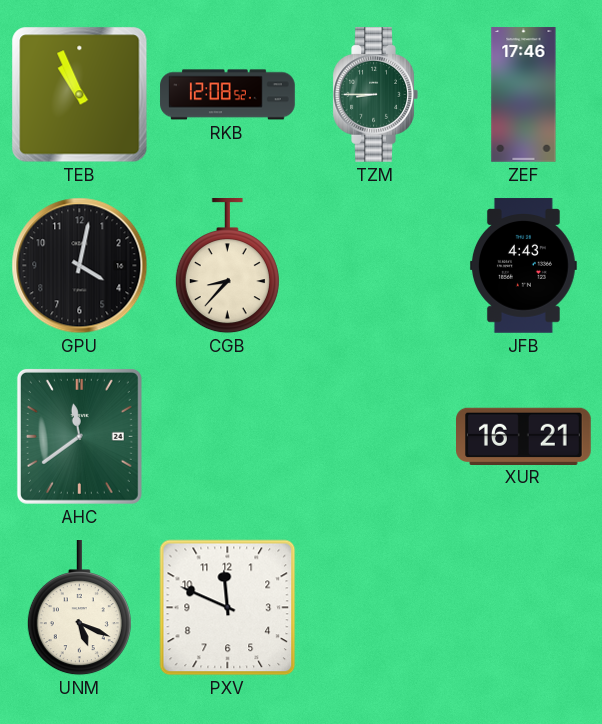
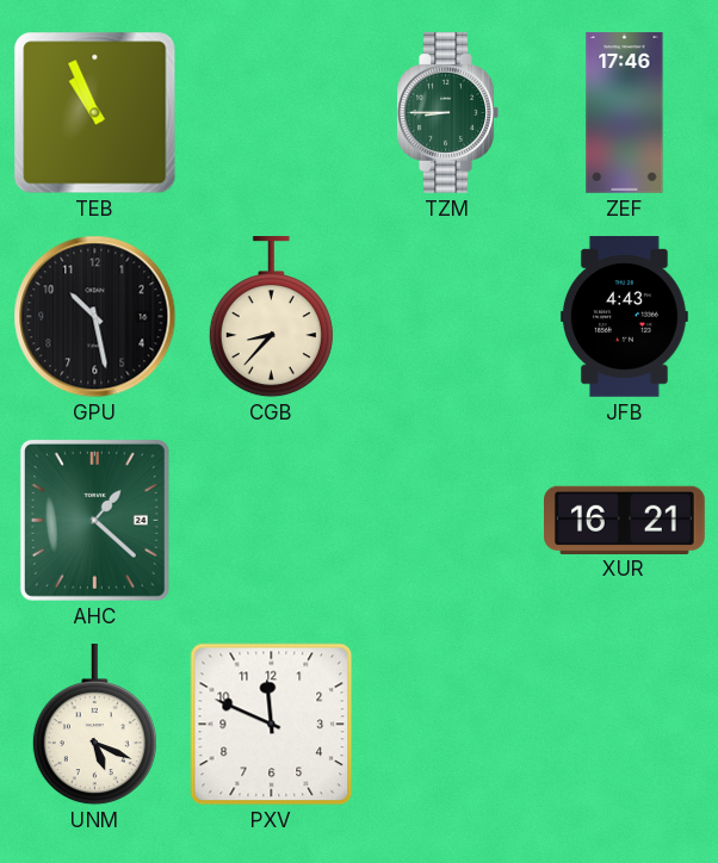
RKB: 12:08 -> none (228, 95)
GPU: 4:02 -> 10:28 (95, 317)
AHC: 11:39 -> 1:22 (94, 520)
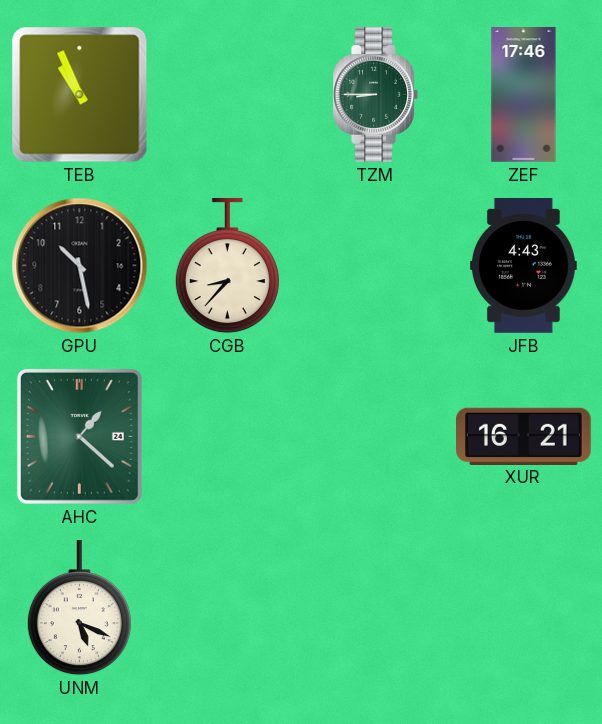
PXV: 11:49 -> none (272, 725)
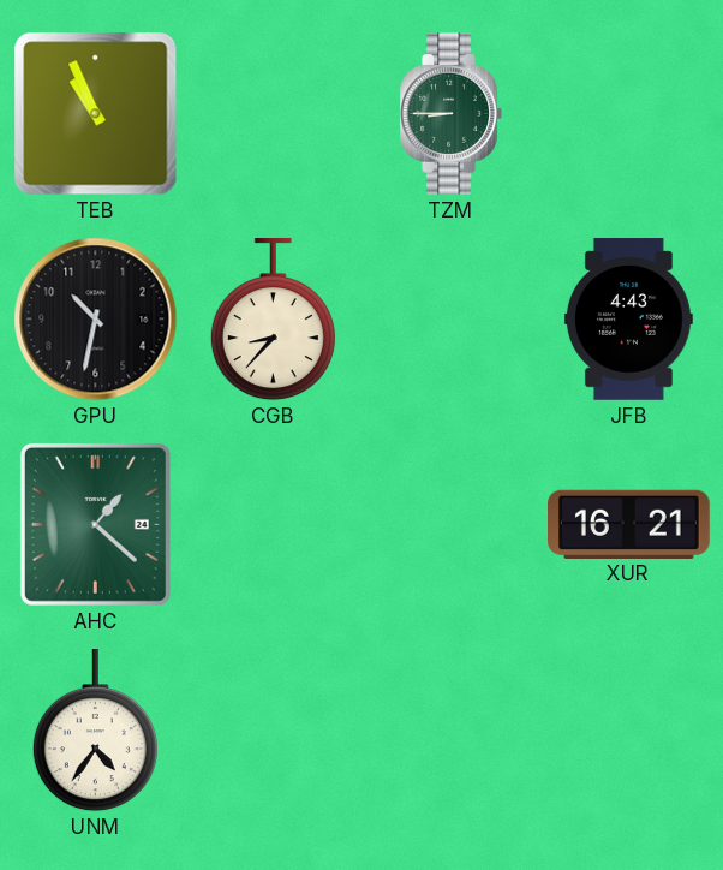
ZEF: 17:46 -> none (524, 95)
GPU: 10:28 -> 10:32 (96, 320)
UNM: 5:19 -> 4:36 (95, 732)
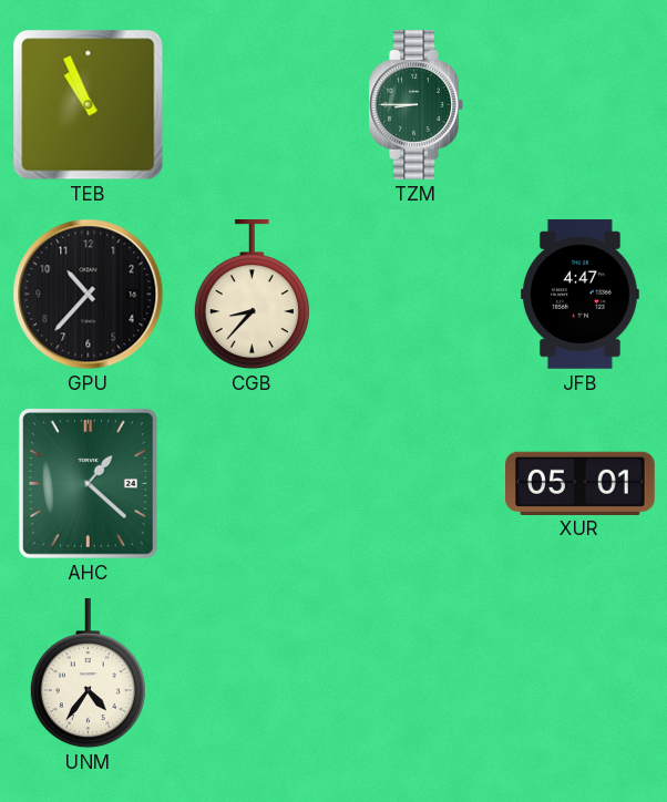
GPU: 10:32 -> 10:37 (89, 295)
JFB: 4:43 -> 4:47 (579, 295)
XUR: 16:21 -> 05:01 (581, 483)
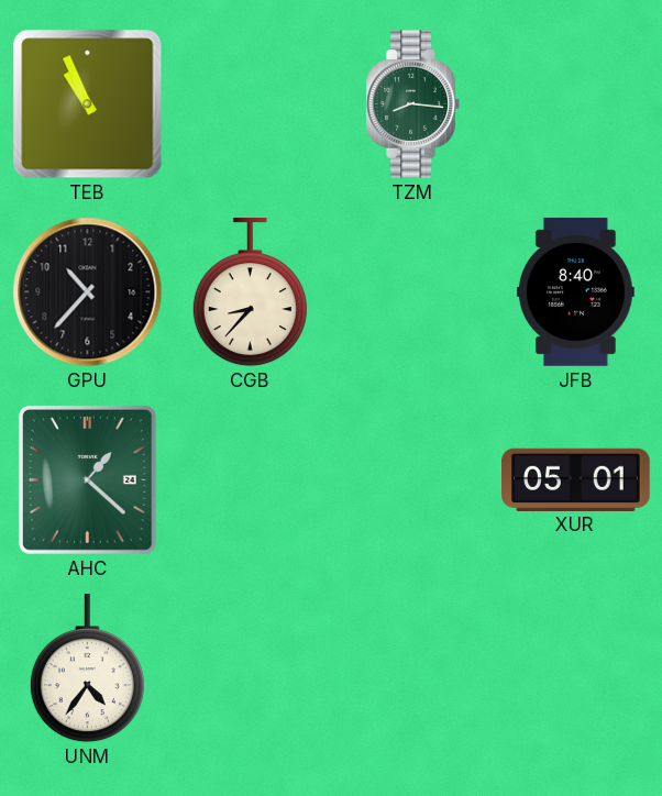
TZM: 8:45 -> 8:16 (412, 104)
JFB: 4:47 -> 8:40 (575, 292)
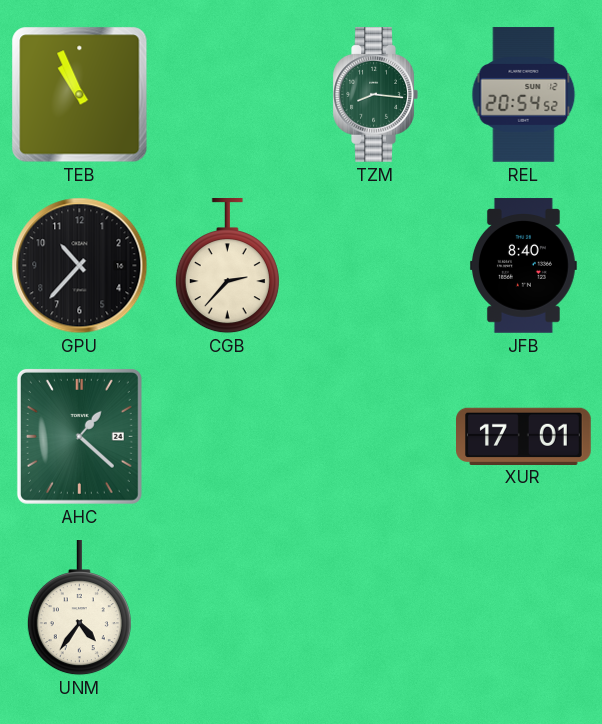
REL: none -> 20:54 (524, 95)
CGB: 8:37 -> 2:37 (227, 267)
XUR: 05:01 -> 17:01 (524, 436)
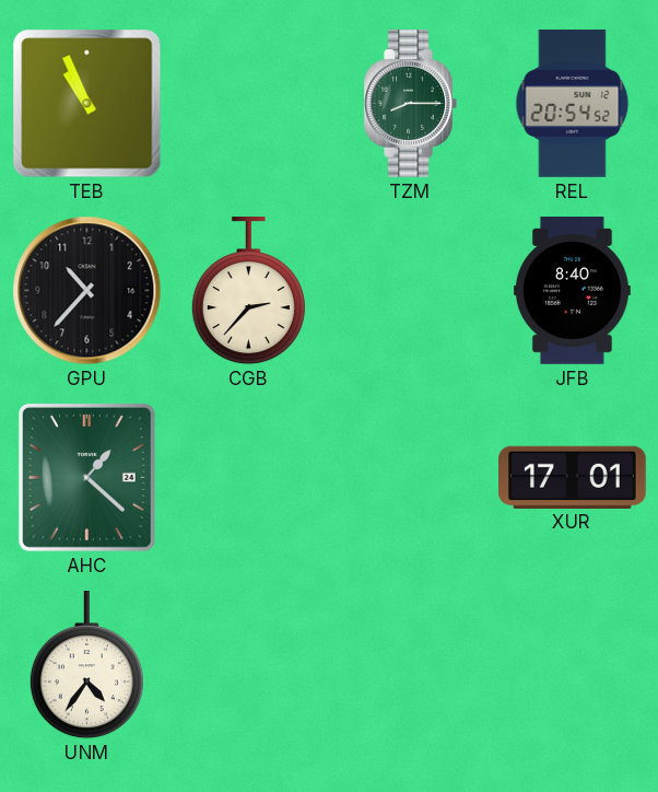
TZM: 8:16 -> 8:15 (410, 104)
